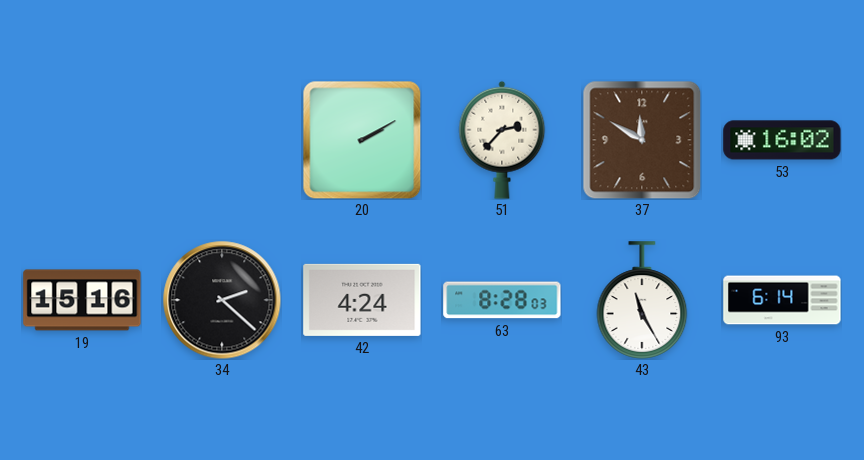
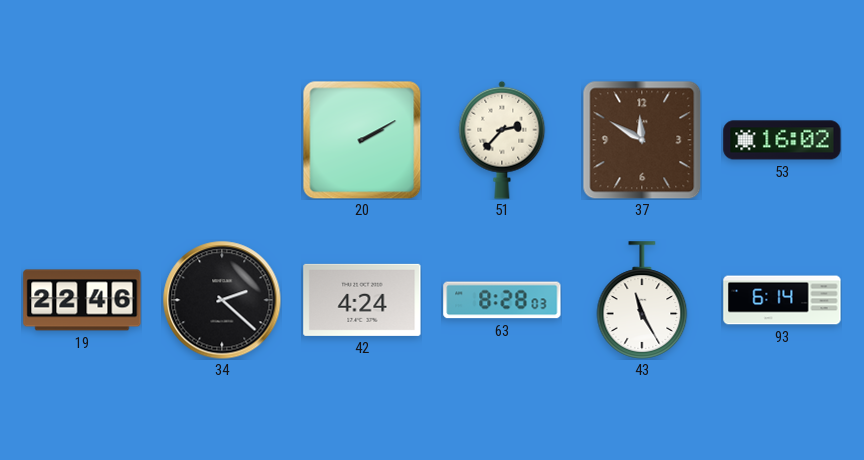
19: 15:16 -> 22:46 (82, 300)
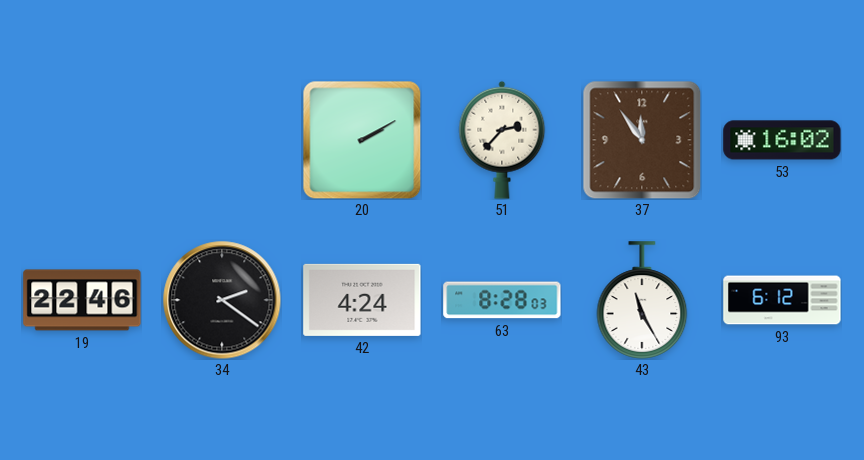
37: 11:50 -> 11:54 (642, 140)
34: 2:22 -> 2:21 (222, 300)
93: 6:14 -> 6:12 (782, 300)
